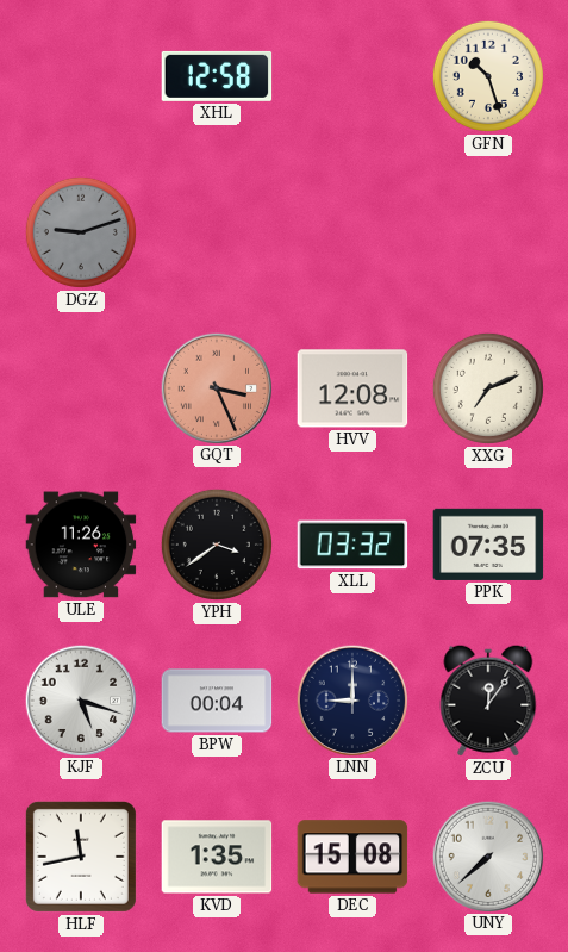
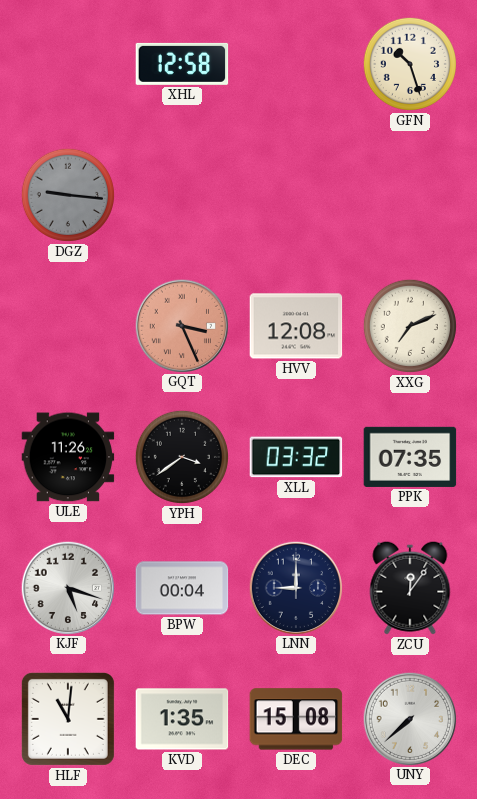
DGZ: 9:12 -> 9:16 (68, 195)
HLF: 11:43 -> 11:01 (68, 719)
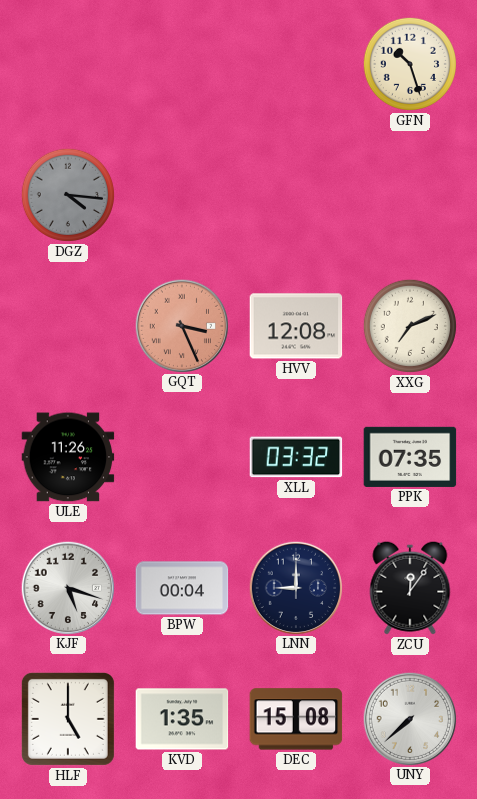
XHL: 12:58 -> none (182, 64)
DGZ: 9:16 -> 4:16 (68, 195)
YPH: 3:39 -> none (182, 457)
HLF: 11:01 -> 5:00 (68, 719)
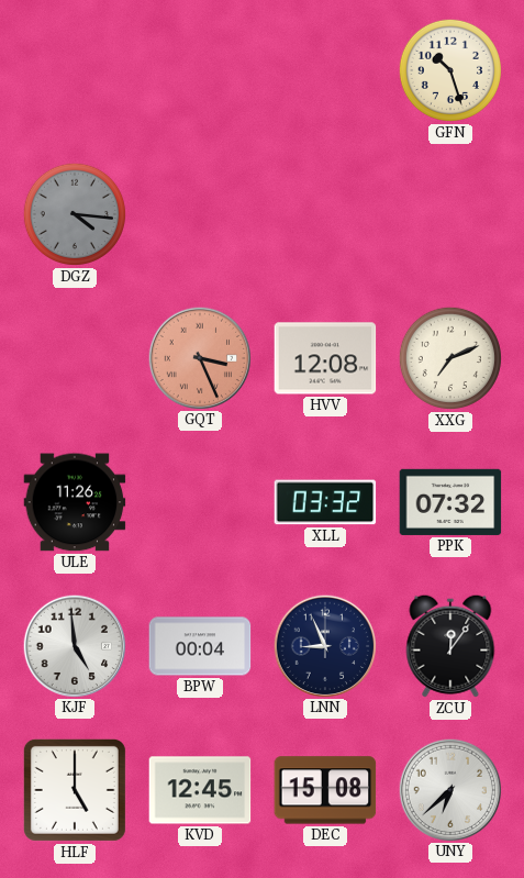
PPK: 07:35 -> 07:32 (450, 502)
KJF: 5:18 -> 4:59 (74, 645)
LNN: 9:00 -> 8:56 (324, 645)
KVD: 1:35 -> 12:45 (200, 790)
UNY: 7:38 -> 6:38 (449, 789)
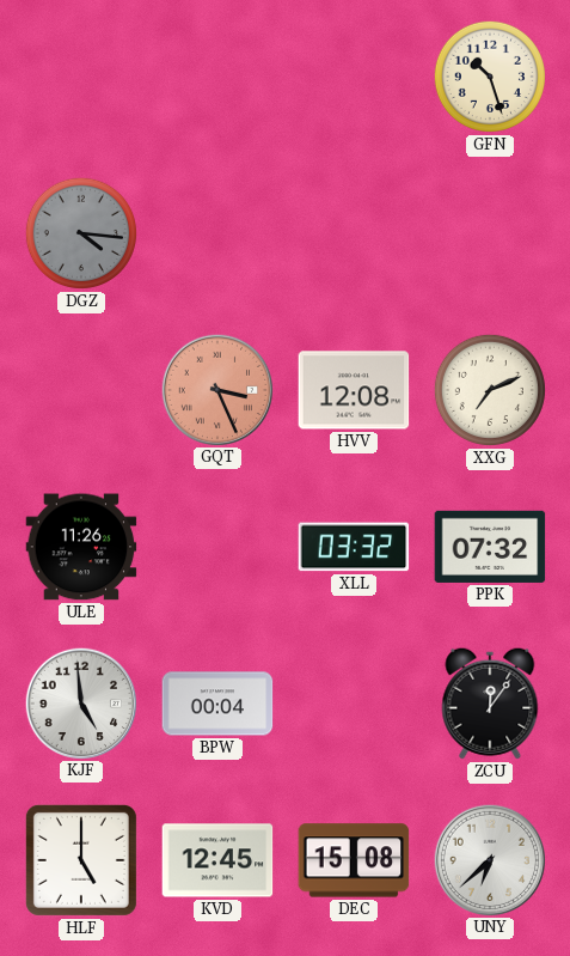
LNN: 8:56 -> none (324, 645)
